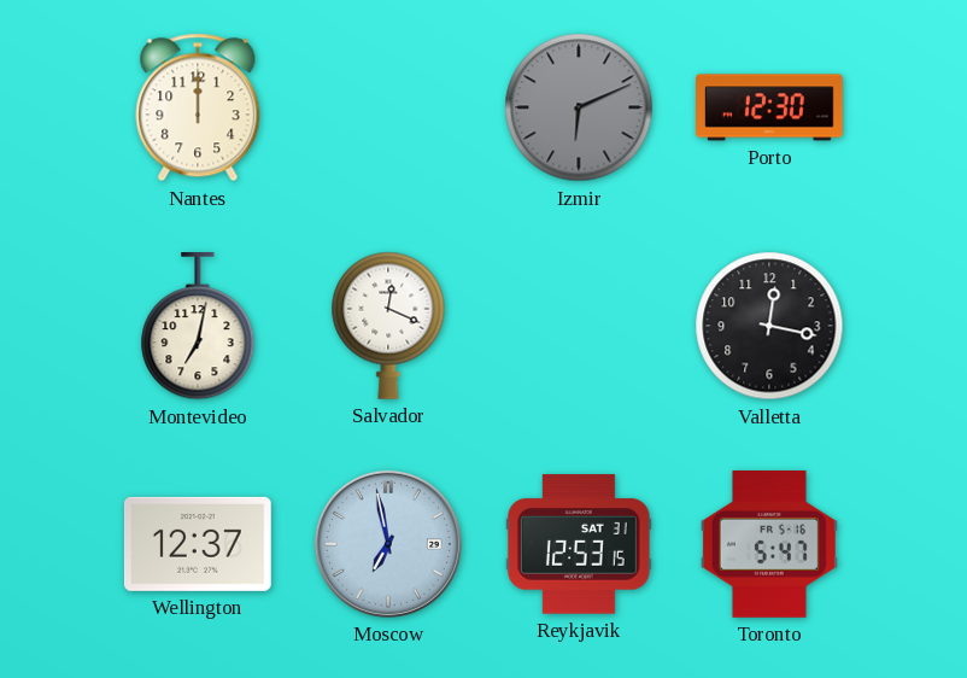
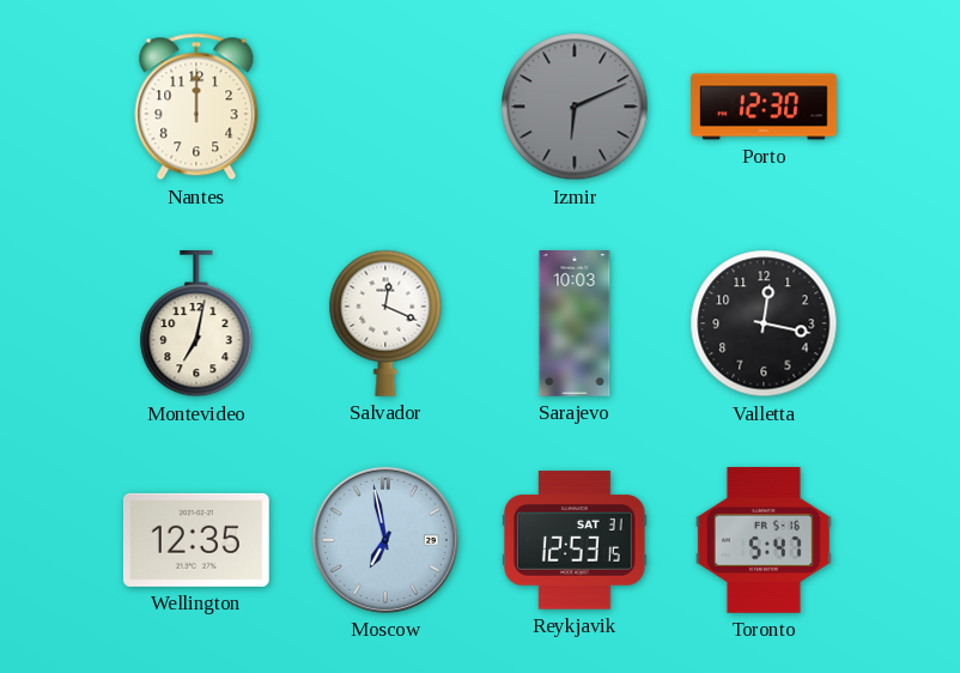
Sarajevo: none -> 10:03 (575, 325)
Wellington: 12:37 -> 12:35 (196, 540)
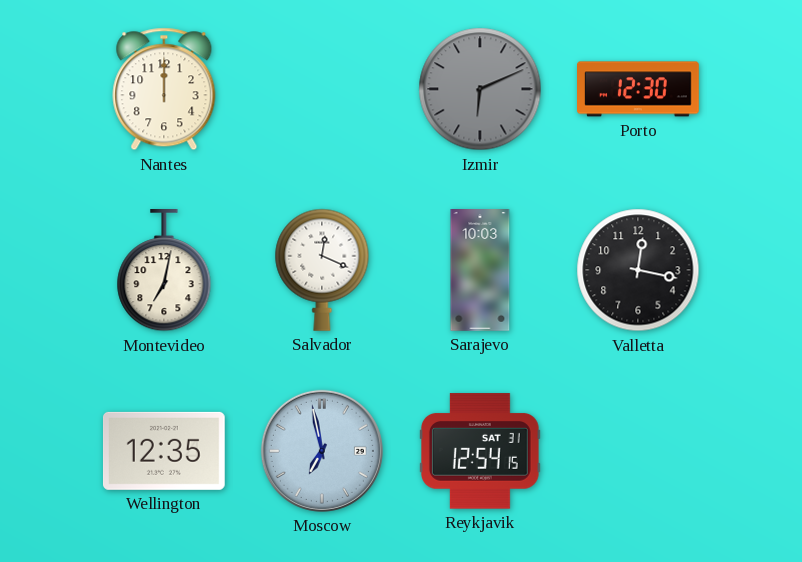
Reykjavik: 12:53 -> 12:54 (480, 451)
Toronto: 5:47 -> none (764, 540)
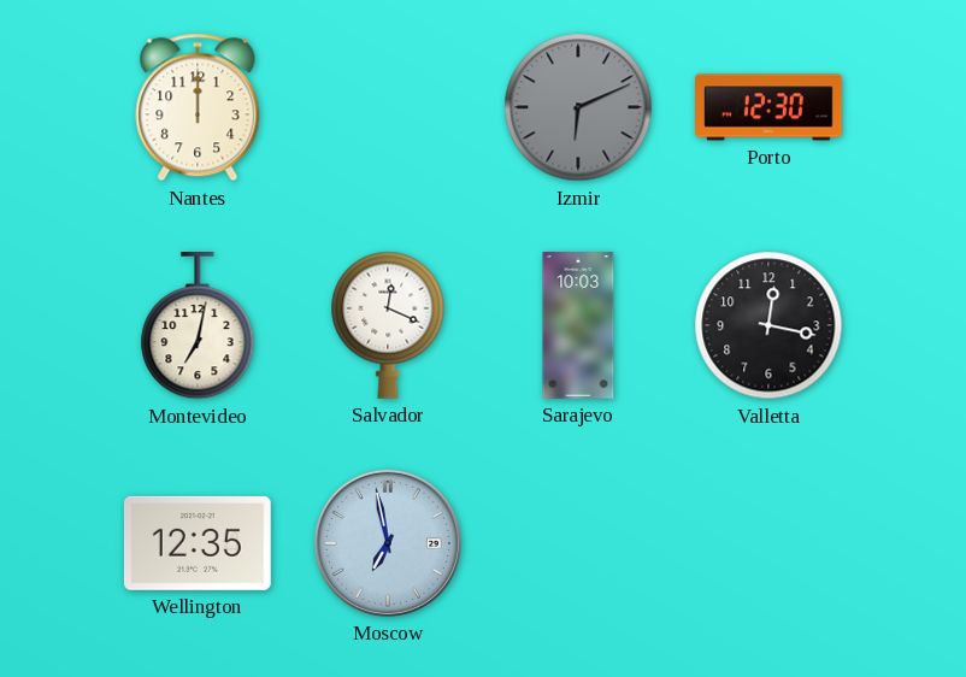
Reykjavik: 12:54 -> none (480, 451)
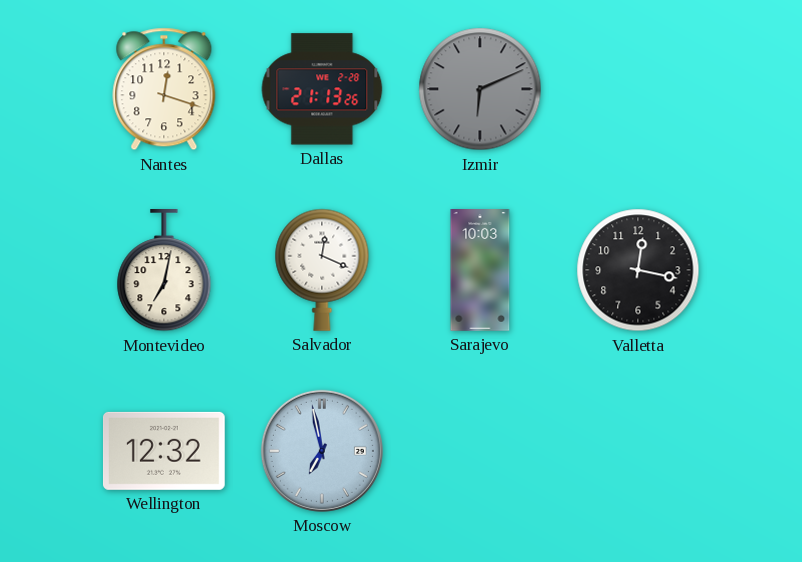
Nantes: 12:00 -> 12:18 (164, 89)
Dallas: none -> 21:13 (322, 89)
Porto: 12:30 -> none (770, 107)
Wellington: 12:35 -> 12:32 (164, 451)
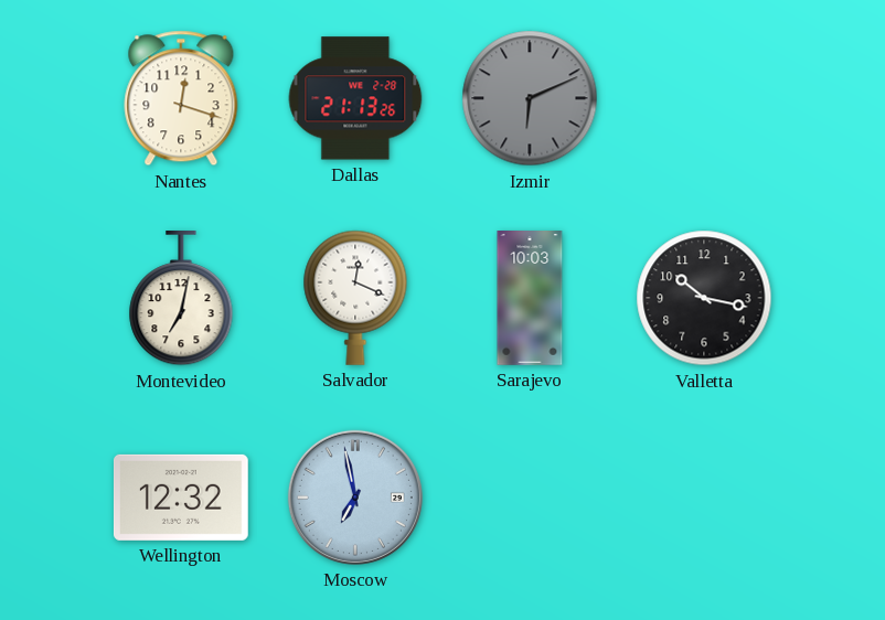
Valletta: 12:17 -> 10:17 (704, 298)
